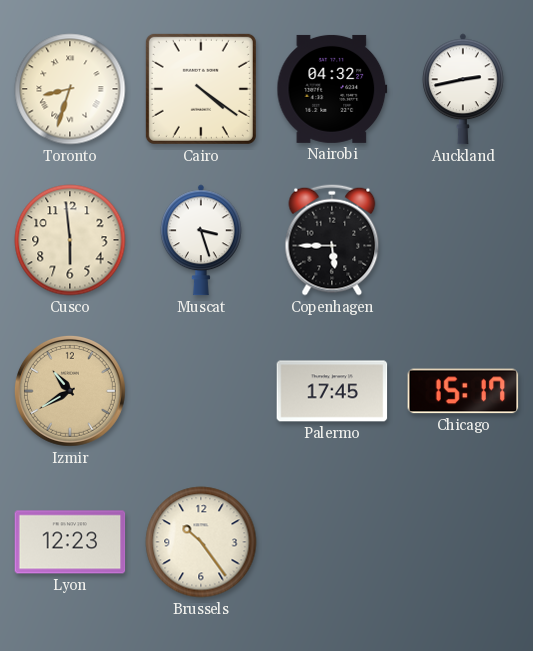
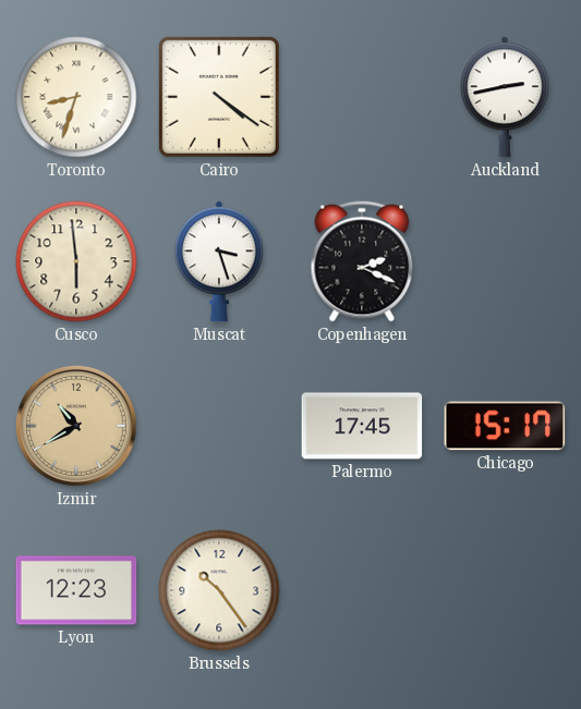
Nairobi: 04:32 -> none (332, 89)
Copenhagen: 5:45 -> 2:19 (362, 261)
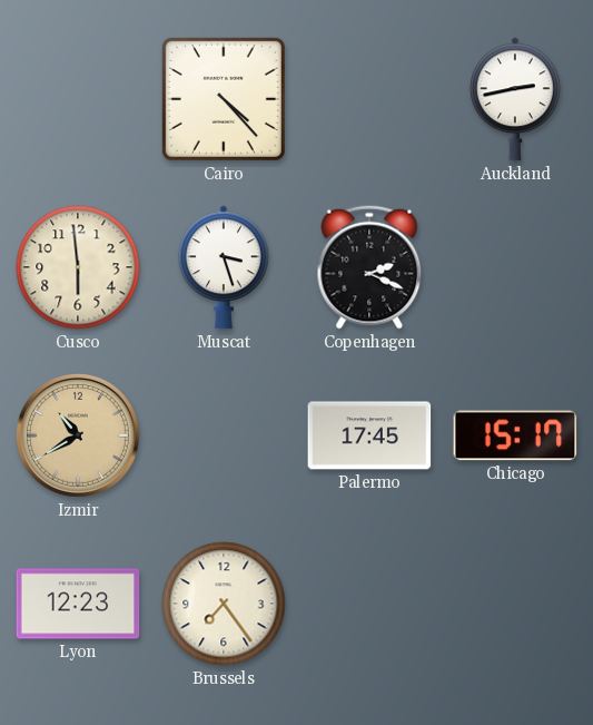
Toronto: 8:33 -> none (76, 97)
Cairo: 4:21 -> 4:23 (224, 99)
Brussels: 10:24 -> 7:24 (224, 604)
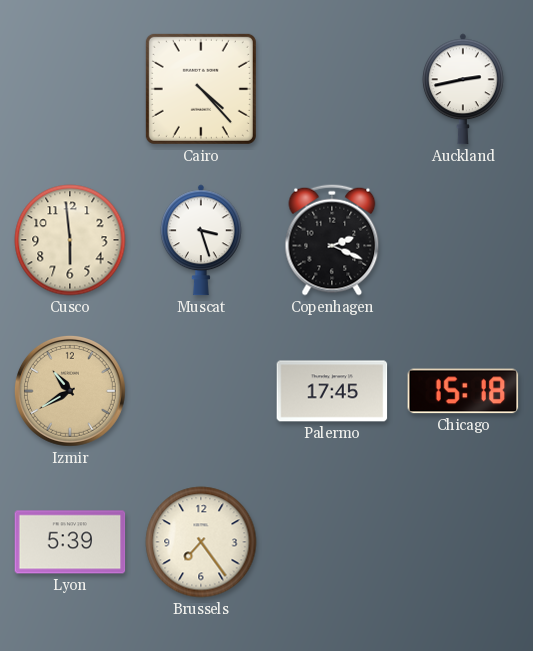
Chicago: 15:17 -> 15:18 (463, 391)
Lyon: 12:23 -> 5:39 (70, 542)
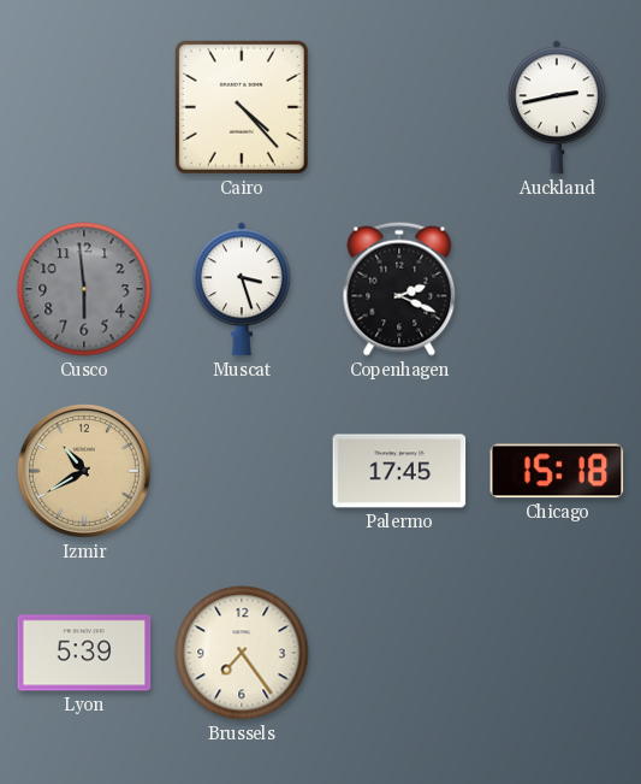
Cusco dial: cream -> grey (84, 289)
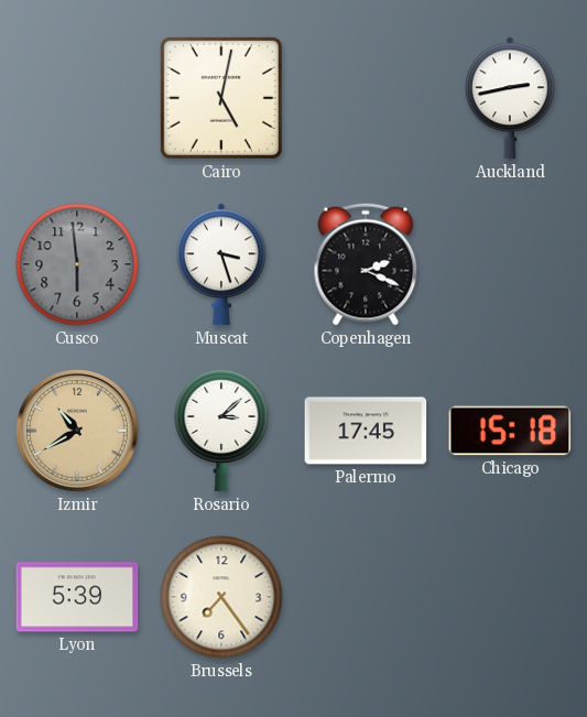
Cairo: 4:23 -> 5:02 (221, 98)
Rosario: none -> 3:08 (221, 431)
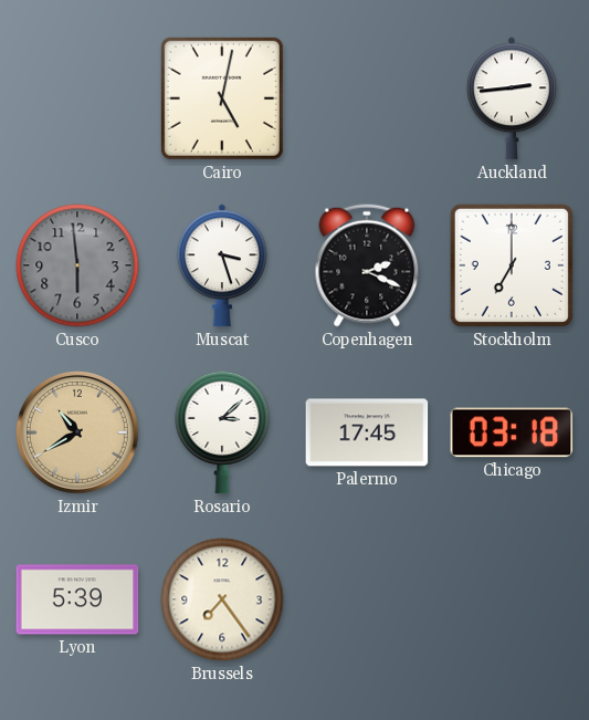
Auckland: 2:43 -> 2:44 (512, 98)
Stockholm: none -> 7:00 (512, 265)
Chicago: 15:18 -> 03:18 (512, 432)
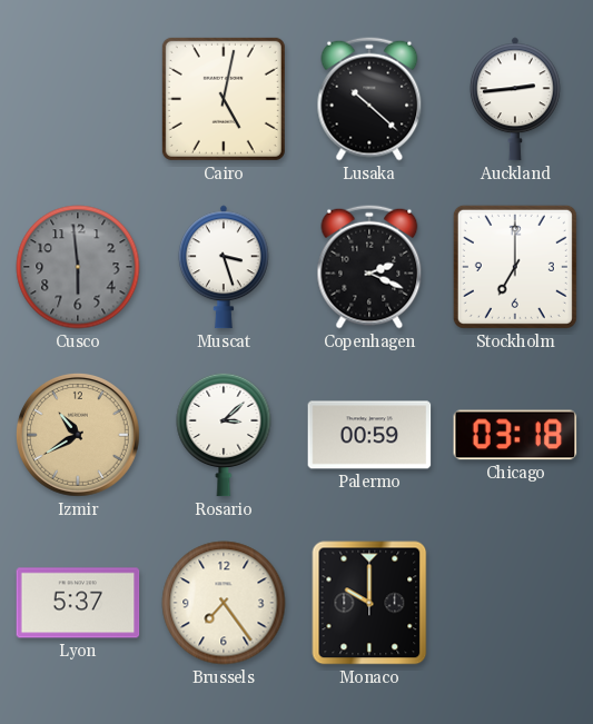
Lusaka: none -> 10:22 (369, 99)
Palermo: 17:45 -> 00:59 (369, 435)
Lyon: 5:39 -> 5:37 (78, 603)
Monaco: none -> 10:00 (369, 603)
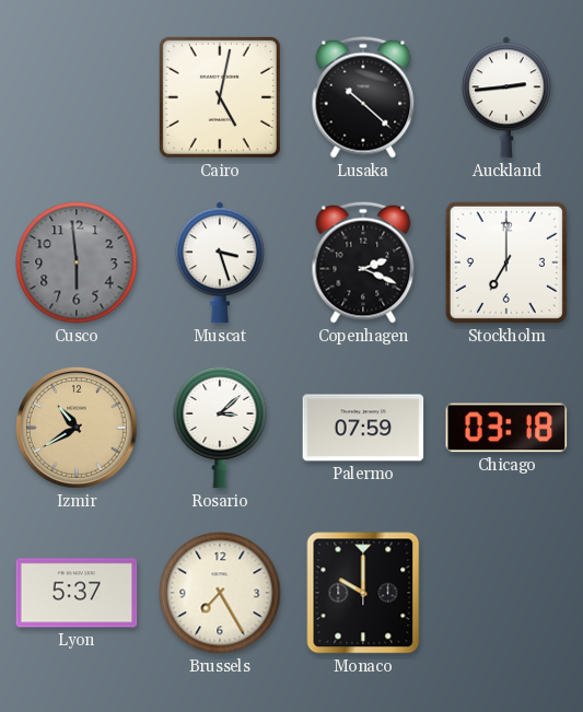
Palermo: 00:59 -> 07:59 (363, 428)
Brussels: 7:24 -> 7:25 (220, 593)
